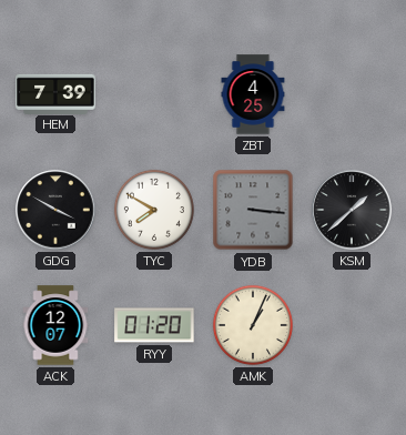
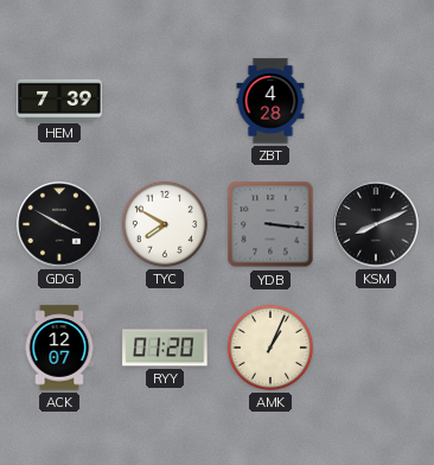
ZBT: 4:25 -> 4:28 (270, 101)
KSM: 1:38 -> 8:11 (376, 224)
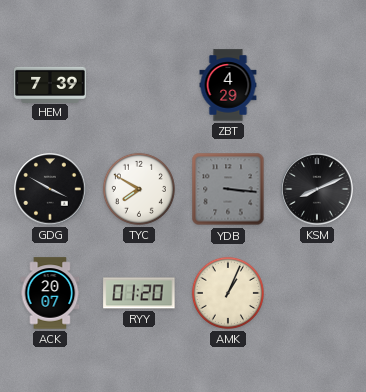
ZBT: 4:28 -> 4:29 (228, 85)
ACK: 12:07 -> 20:07 (50, 293)
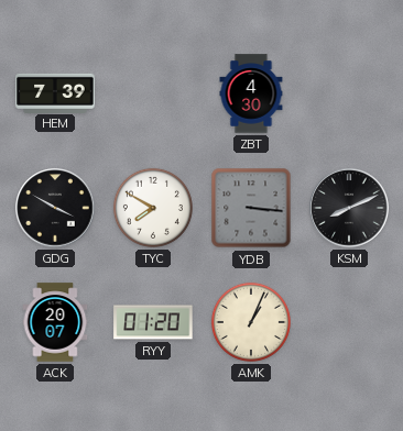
ZBT: 4:29 -> 4:30 (251, 93)
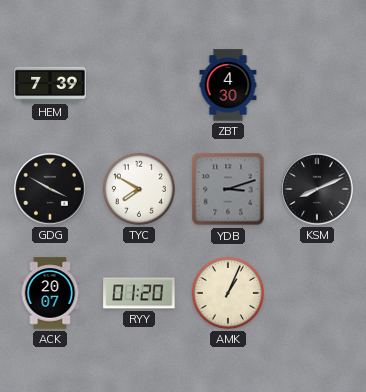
YDB: 3:16 -> 3:12 (228, 189)
